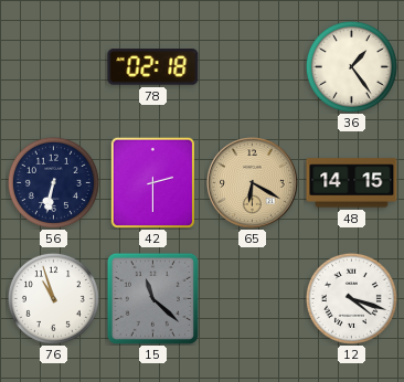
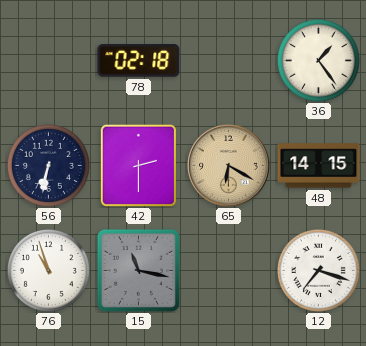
15: 11:22 -> 11:17 (138, 270)
12: 4:18 -> 7:18 (318, 270)
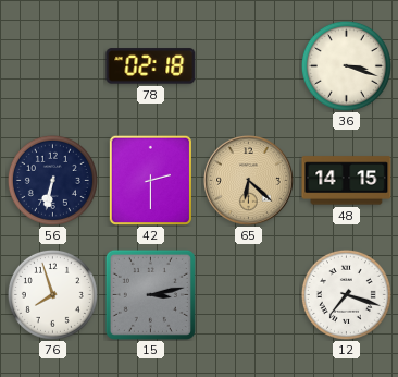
36: 1:24 -> 3:18 (346, 65)
65: 6:20 -> 6:22 (249, 181)
76: 10:57 -> 7:57 (52, 294)
15: 11:17 -> 3:13 (150, 294)
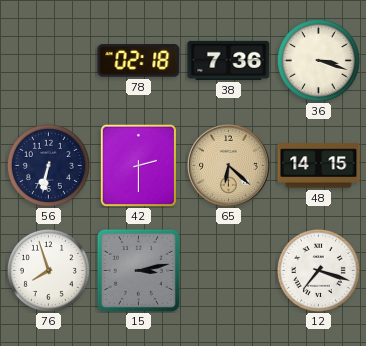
38: none -> 7:36 (229, 60)
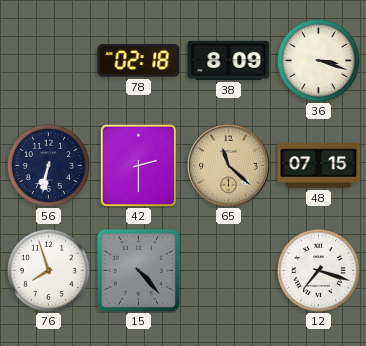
38: 7:36 -> 8:09 (229, 60)
65: 6:22 -> 11:22 (229, 166)
48: 14:15 -> 07:15 (319, 166)
15: 3:13 -> 4:23 (138, 270)
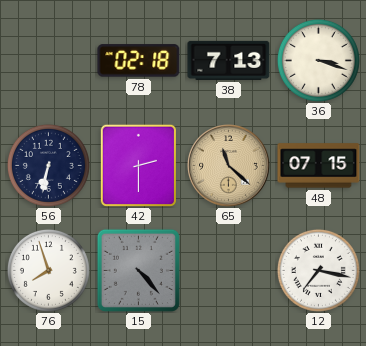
38: 8:09 -> 7:13 (229, 60)
12: 7:18 -> 7:17 (318, 270)
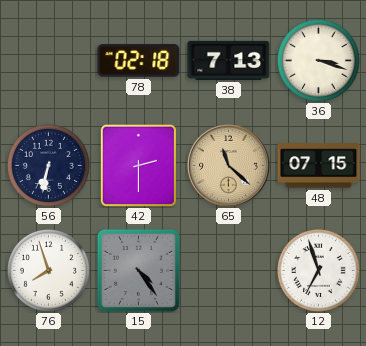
15: 4:23 -> 4:24 (138, 270)
12: 7:17 -> 6:57 (318, 270)
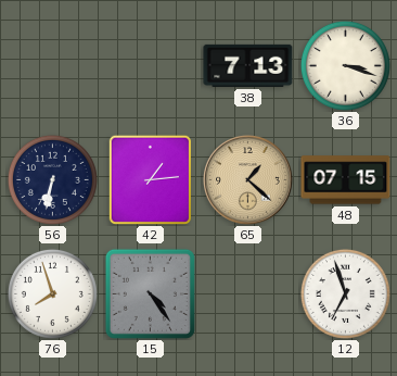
78: 02:18 -> none (139, 61)
42: 2:30 -> 1:14 (150, 179)
65: 11:22 -> 1:22 (248, 180)
